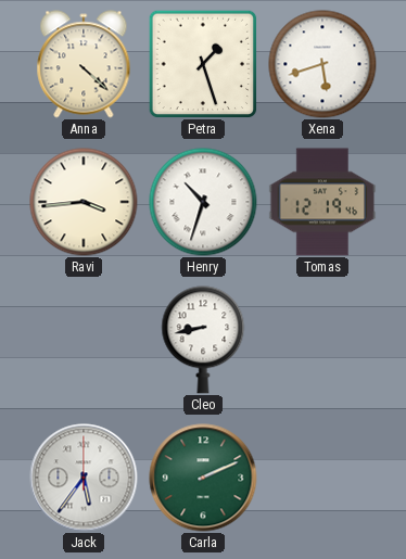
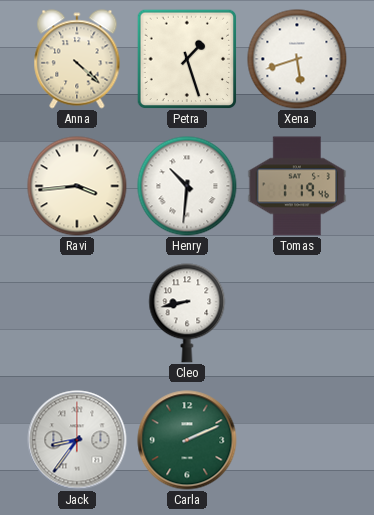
Henry: 10:33 -> 10:31 (187, 186)
Tomas: 12:19 -> 1:19 (297, 186)
Jack: 5:36 -> 8:36 (77, 440)
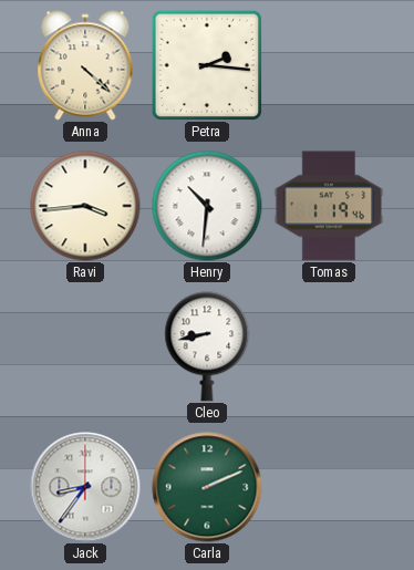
Petra: 1:27 -> 2:16 (207, 65)
Xena: 5:42 -> none (297, 59)
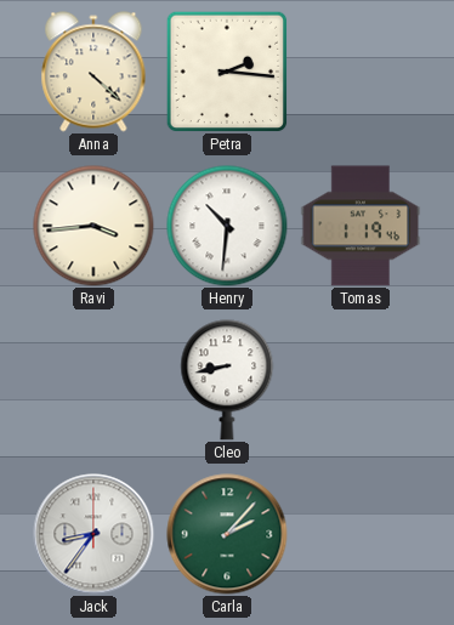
Carla: 2:11 -> 2:07 (227, 534)
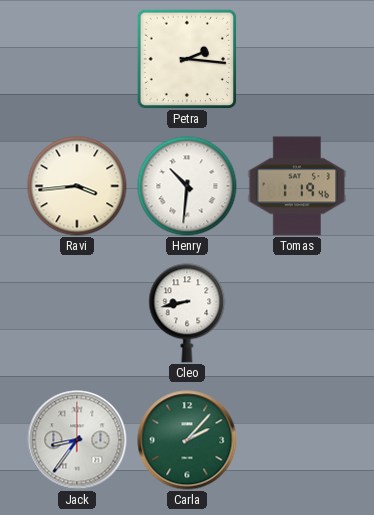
Anna: 4:22 -> none (93, 72)
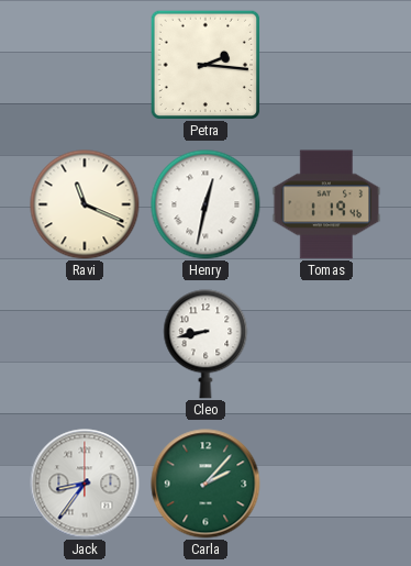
Ravi: 3:44 -> 11:19 (85, 204)
Henry: 10:31 -> 12:32 (205, 204)
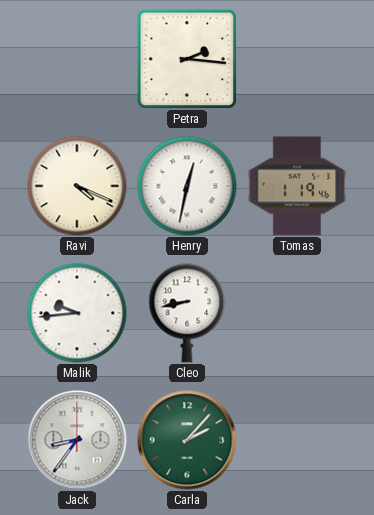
Ravi: 11:19 -> 4:19 (77, 186)
Malik: none -> 9:44 (77, 313)
